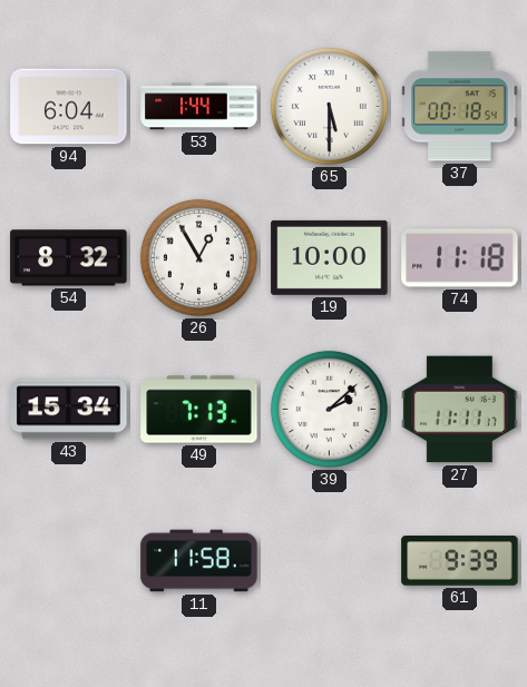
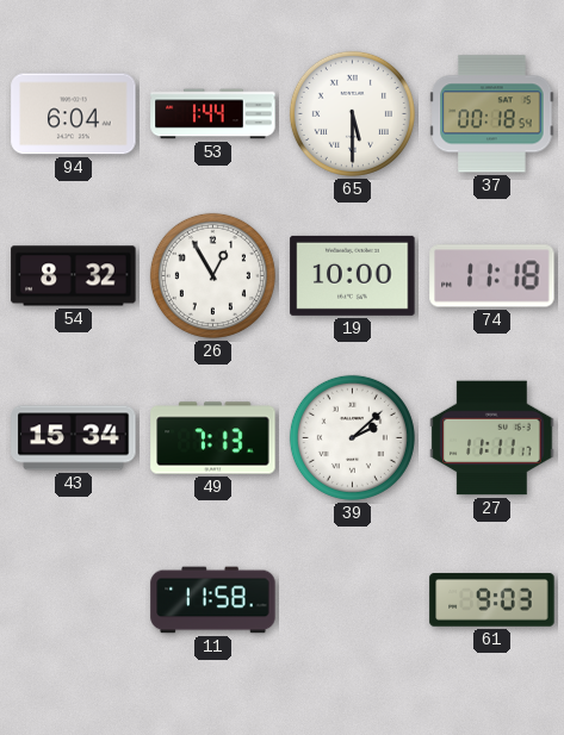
61: 9:39 -> 9:03 (492, 600)
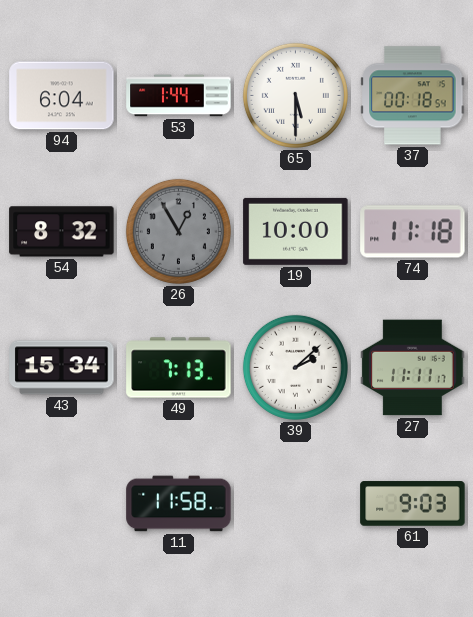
26 dial: white -> grey (178, 231)
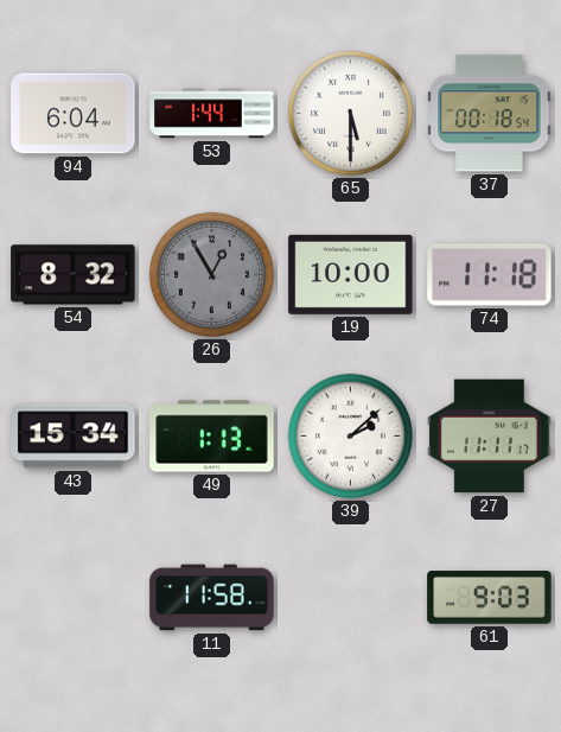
49: 7:13 -> 1:13 (212, 437)
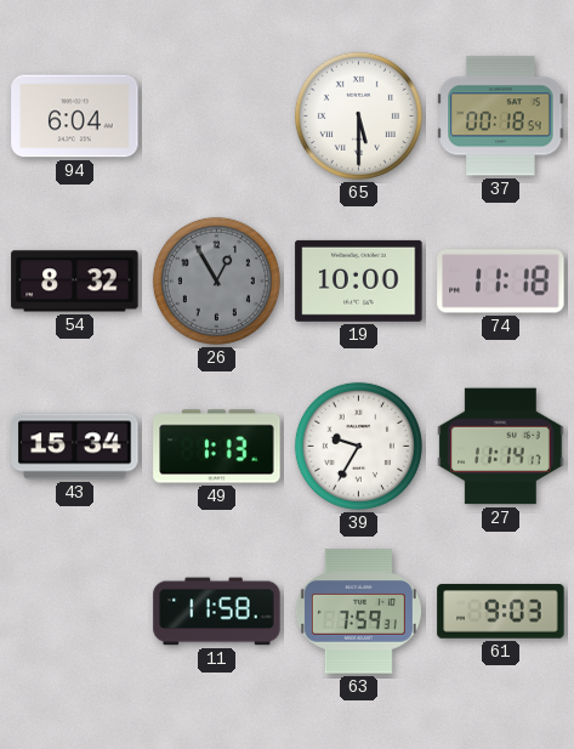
53: 1:44 -> none (212, 114)
39: 2:08 -> 9:35 (358, 446)
27: 11:11 -> 11:14 (501, 447)
63: none -> 7:59 (358, 612)
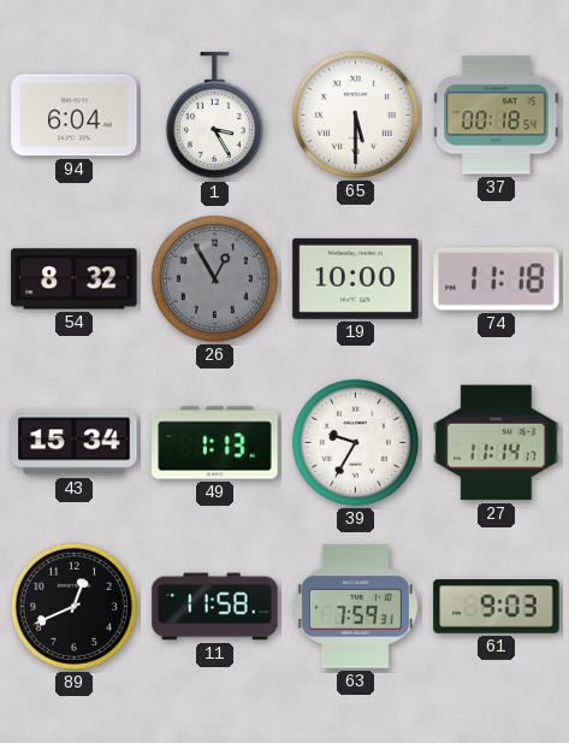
1: none -> 3:25 (214, 116)
89: none -> 12:41 (73, 606)
